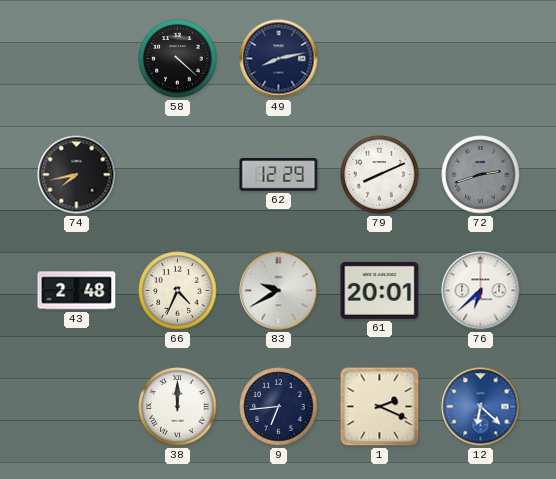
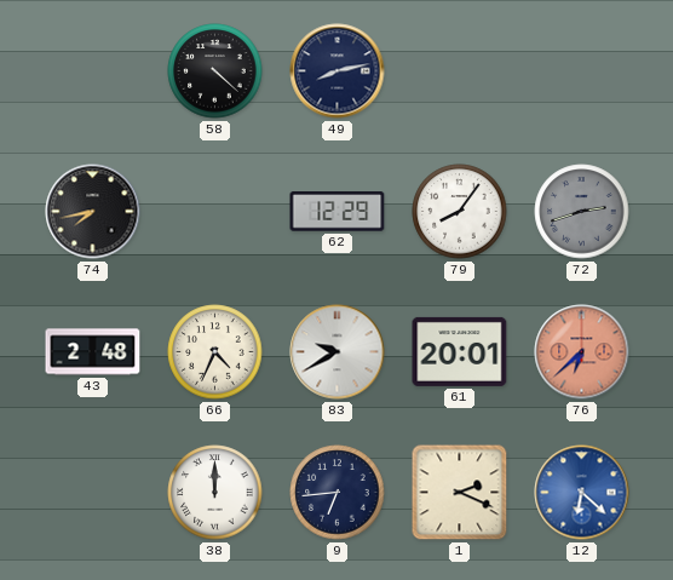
79: 8:11 -> 8:06 (460, 212)
76 dial: white -> salmon (582, 352)
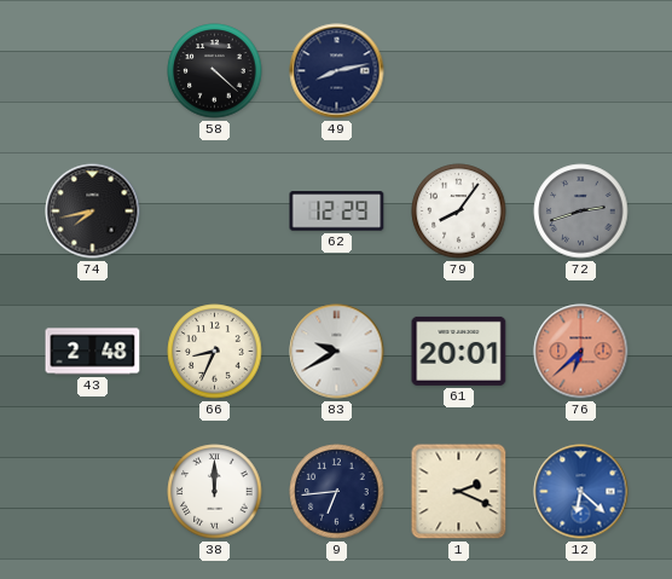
66: 4:34 -> 8:34 (215, 352)
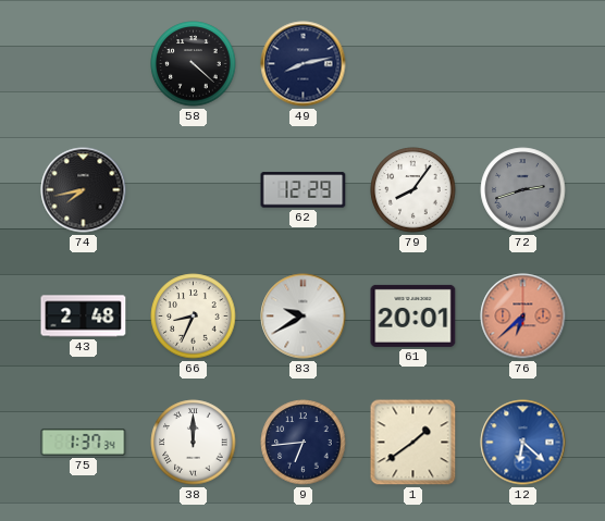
75: none -> 1:37 (84, 442)
1: 2:19 -> 1:39 (413, 443)
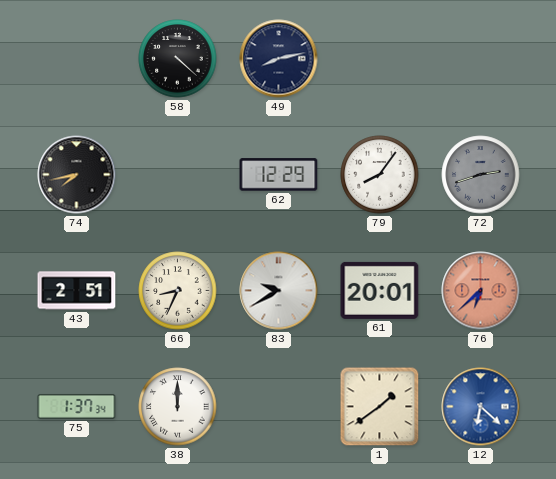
43: 2:48 -> 2:51 (77, 291)
9: 6:44 -> none (304, 443)
